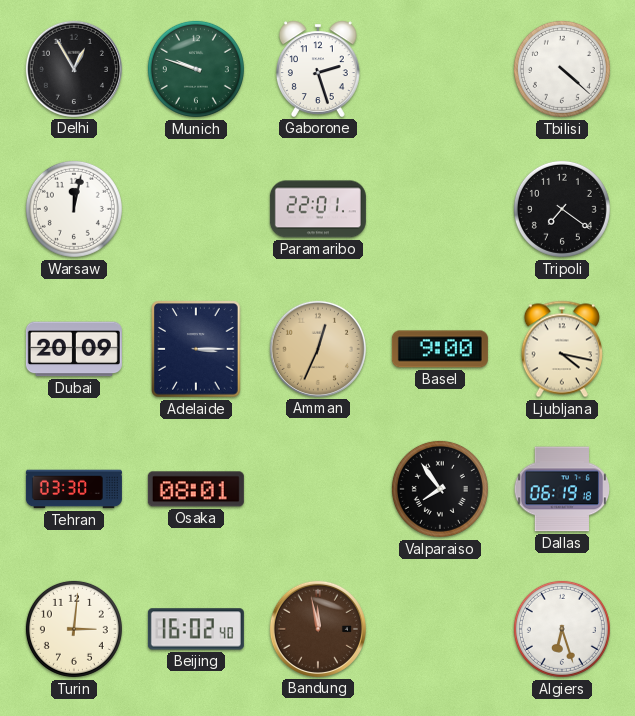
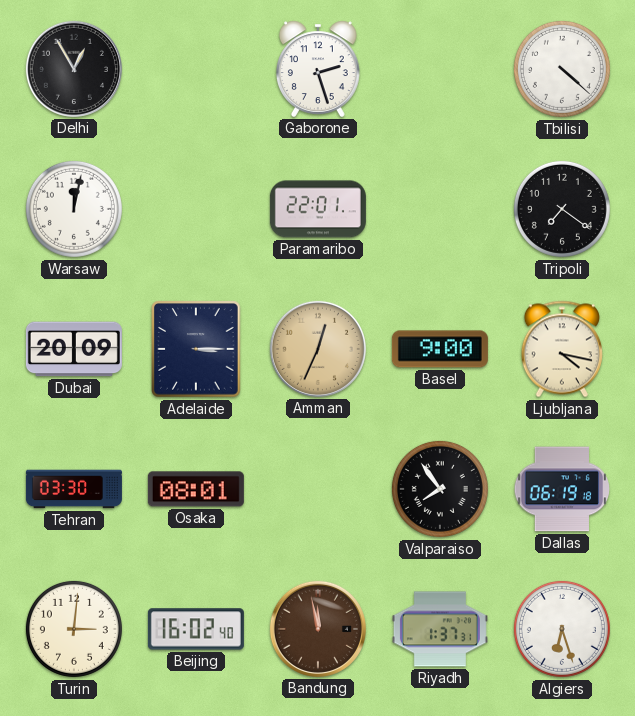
Munich: 9:48 -> none (196, 69)
Riyadh: none -> 1:37 (440, 629)
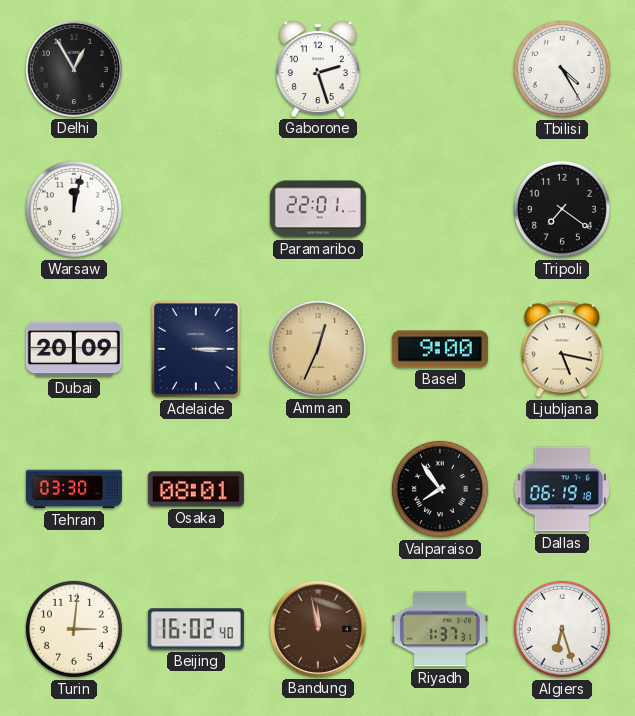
Tbilisi: 4:22 -> 4:25 (562, 69)
Ljubljana: 4:17 -> 5:17 (562, 349)
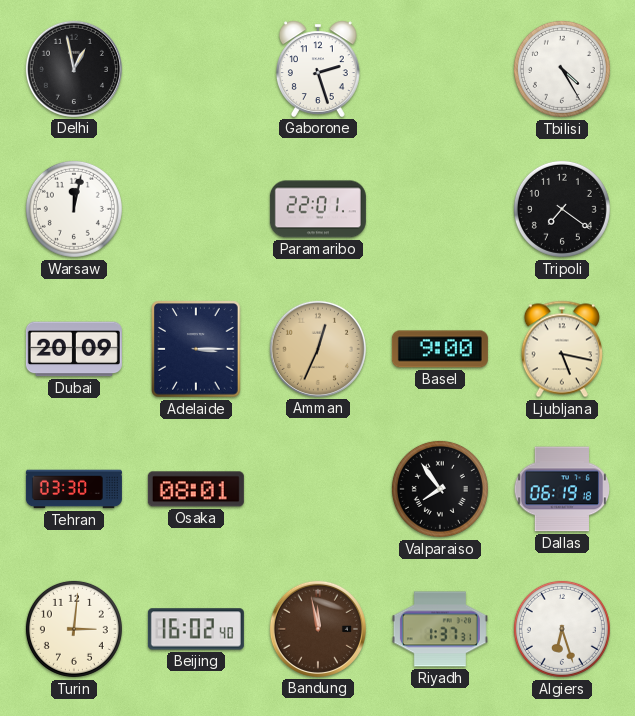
Delhi: 12:55 -> 12:58 (74, 69)
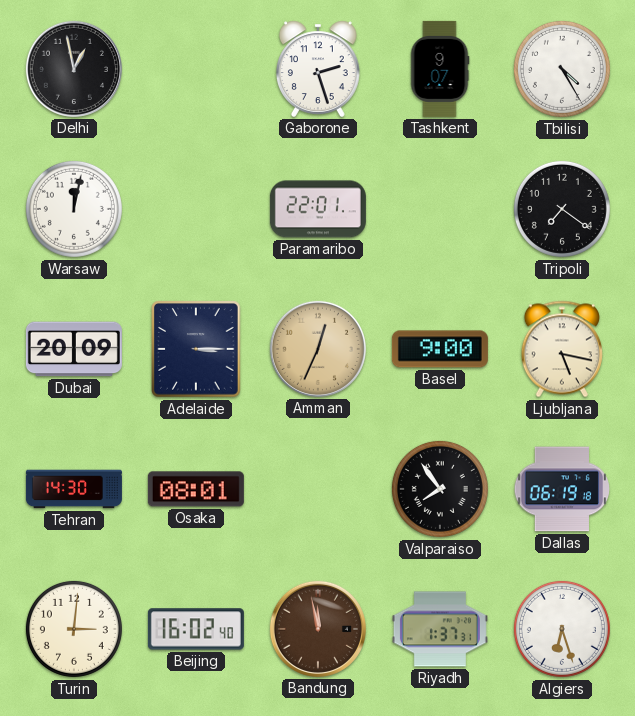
Tashkent: none -> 9:07 (440, 69)
Tehran: 03:30 -> 14:30 (74, 489)
